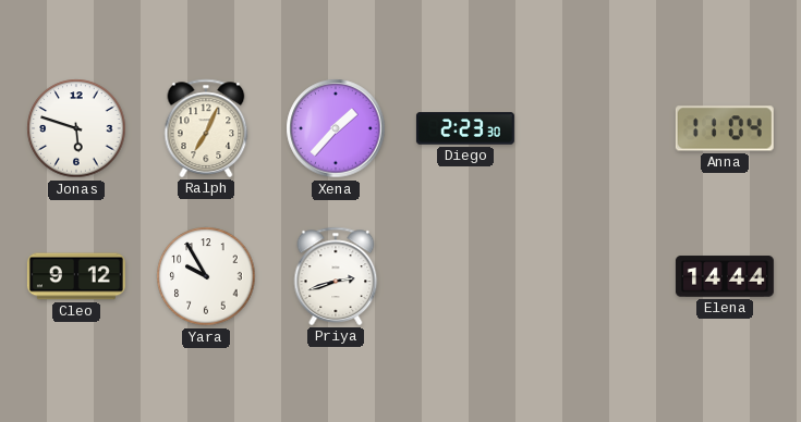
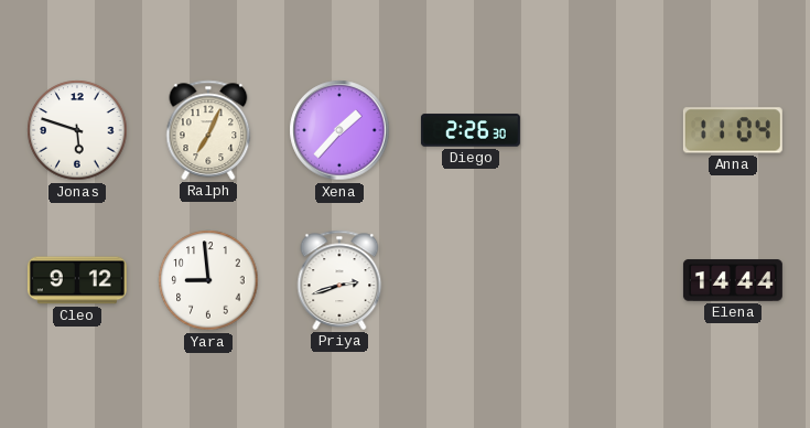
Diego: 2:23 -> 2:26 (471, 130)
Yara: 9:55 -> 8:59 (208, 280)
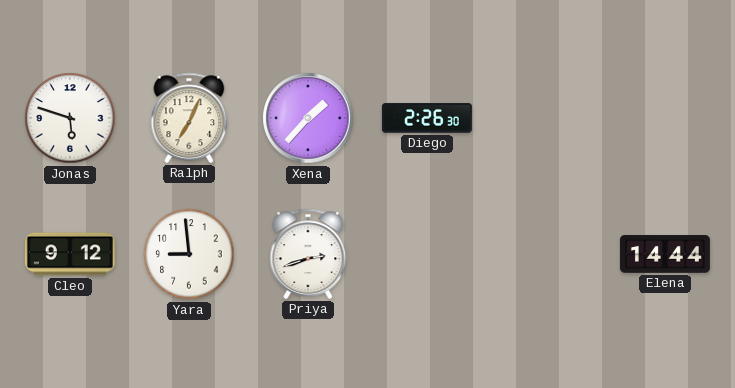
Anna: 11:04 -> none (733, 130)
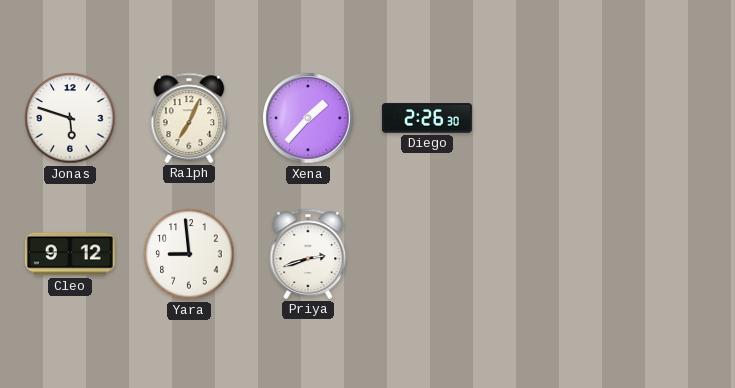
Elena: 14:44 -> none (665, 254)
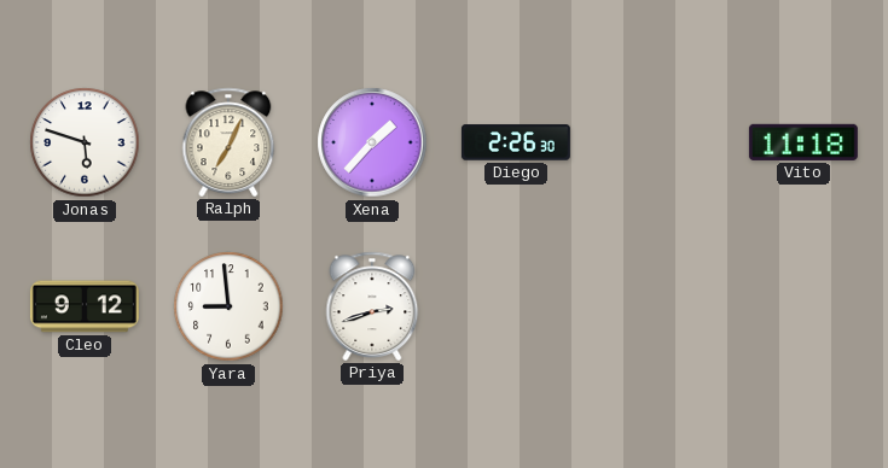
Vito: none -> 11:18 (803, 142)
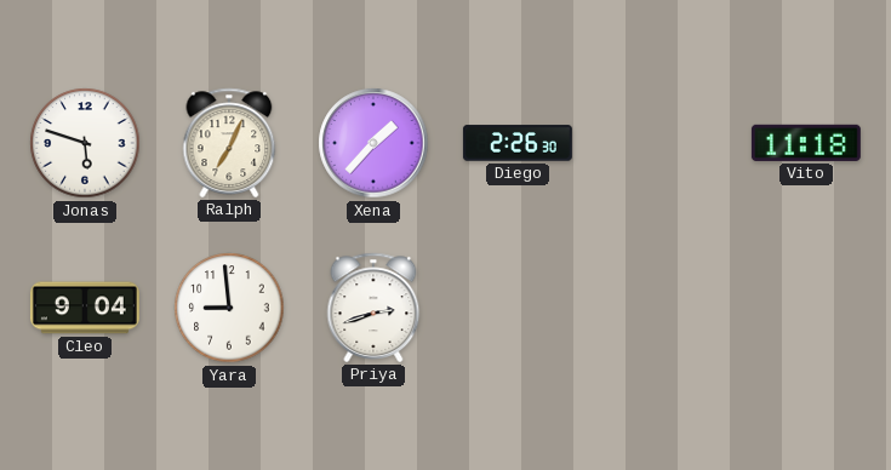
Cleo: 9:12 -> 9:04 (85, 308)
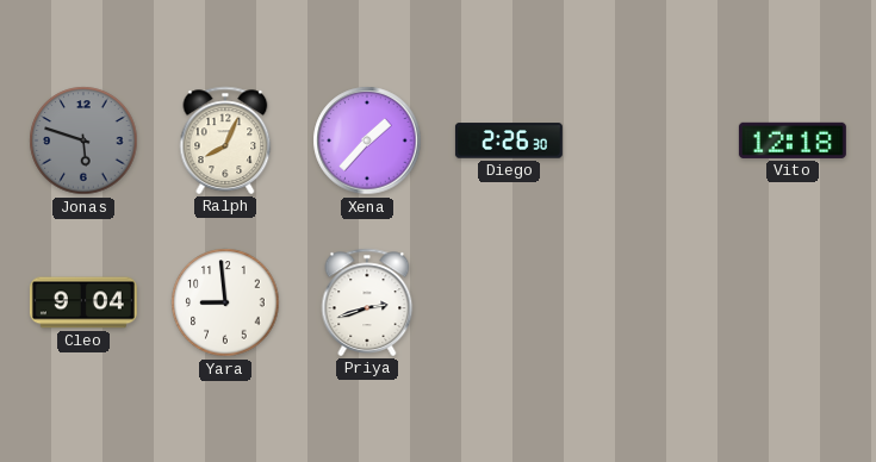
Jonas dial: white -> grey (83, 141)
Ralph: 7:04 -> 8:04 (225, 141)
Vito: 11:18 -> 12:18 (793, 141)
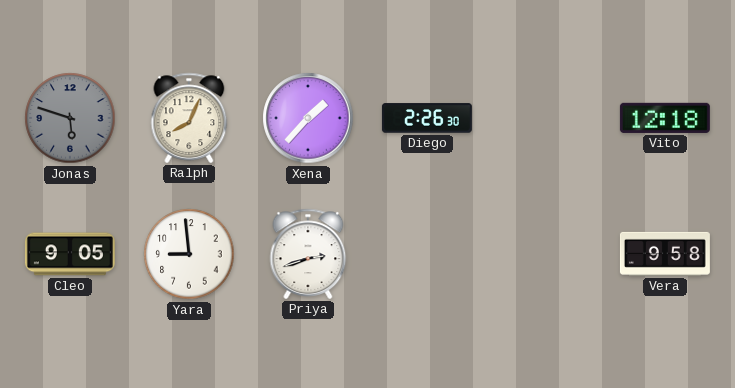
Cleo: 9:04 -> 9:05 (70, 254)
Vera: none -> 9:58 (665, 254)
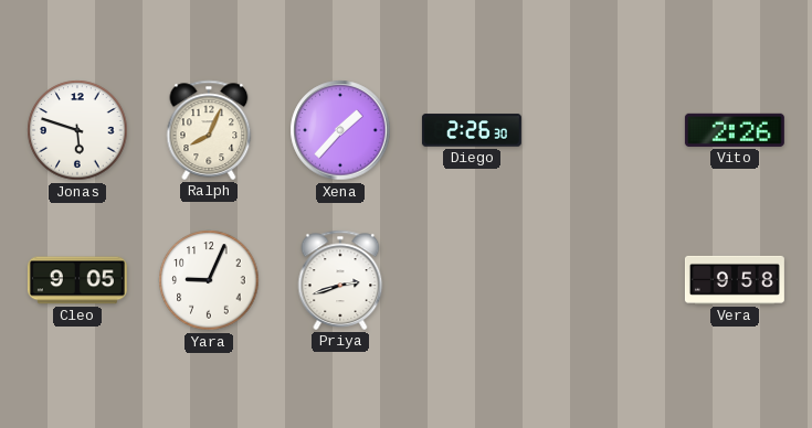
Jonas dial: grey -> white (77, 130)
Vito: 12:18 -> 2:26 (735, 130)
Yara: 8:59 -> 9:04 (209, 280)
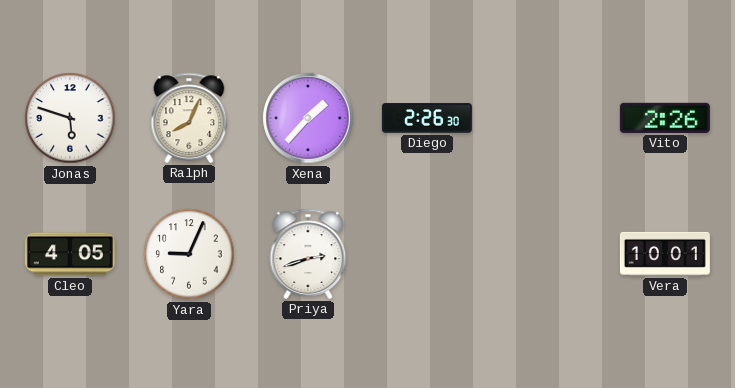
Cleo: 9:05 -> 4:05 (70, 254)
Vera: 9:58 -> 10:01 (665, 254)
